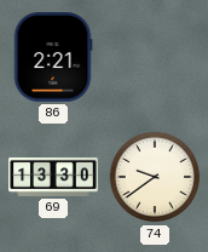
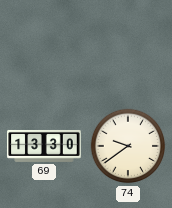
86: 2:21 -> none (53, 57)
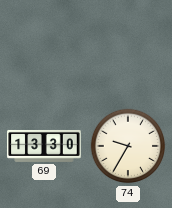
74: 9:39 -> 9:35 (128, 146)
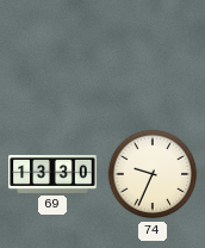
74: 9:35 -> 9:34 (153, 174)
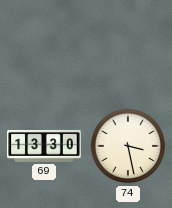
74: 9:34 -> 3:28 (128, 146)
